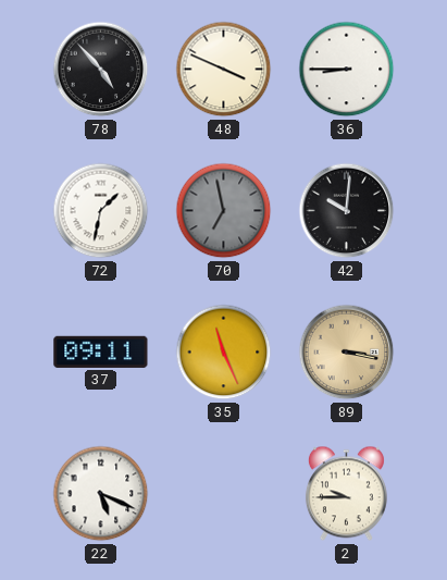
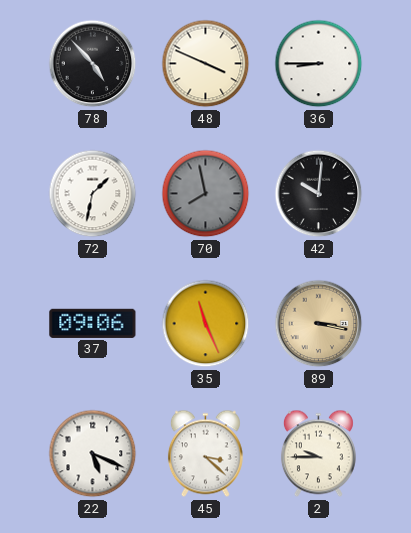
70: 6:58 -> 7:58 (206, 194)
37: 09:11 -> 09:06 (93, 323)
45: none -> 3:22 (205, 454)
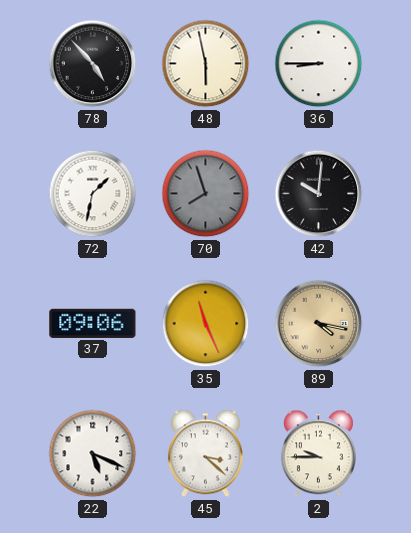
48: 3:49 -> 5:58 (206, 64)
70: 7:58 -> 7:57 (206, 194)
89: 3:17 -> 4:17 (319, 324)
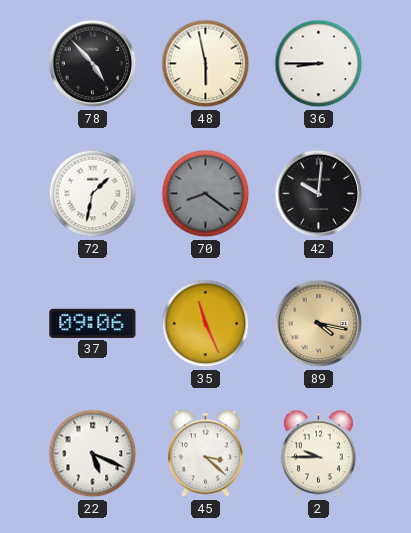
70: 7:57 -> 8:21 (206, 194)
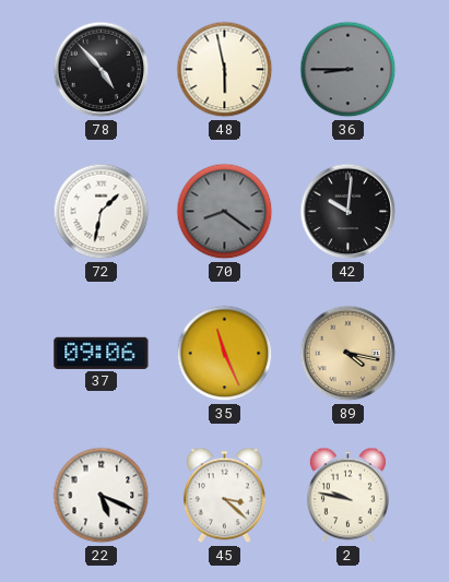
36 dial: white -> grey (348, 70)
2: 9:45 -> 9:47 (347, 496)
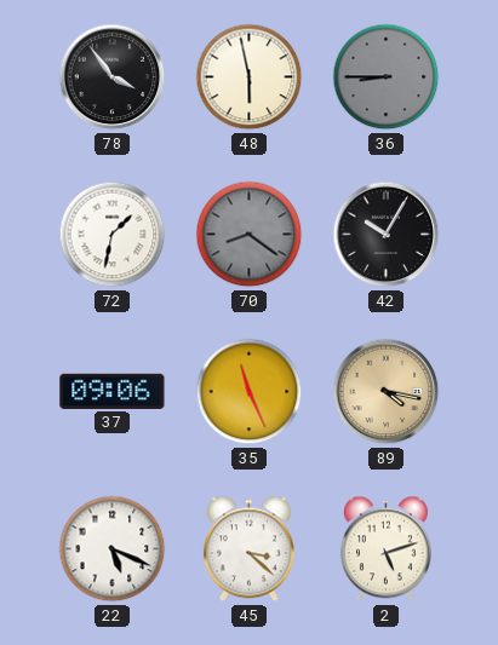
78: 4:53 -> 3:54 (113, 77)
42: 10:01 -> 10:05 (387, 235)
2: 9:47 -> 5:12 (385, 549)
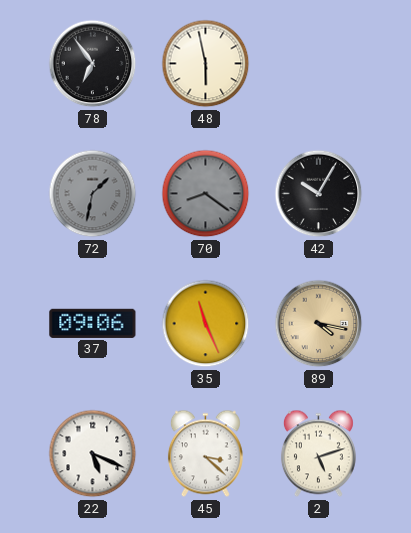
78: 3:54 -> 6:54 (93, 64)
36: 8:45 -> none (387, 77)
72 dial: white -> grey (93, 194)
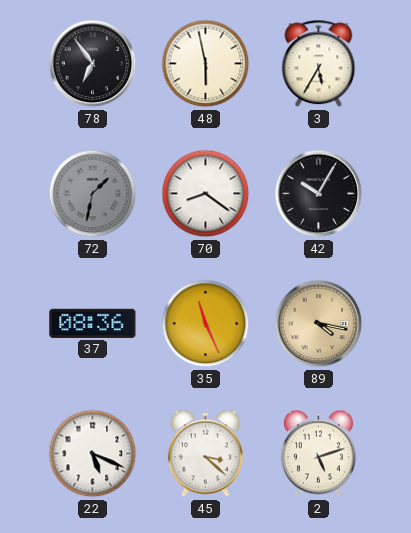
3: none -> 5:35 (319, 64)
70 dial: grey -> white (206, 194)
37: 09:06 -> 08:36 (93, 323)
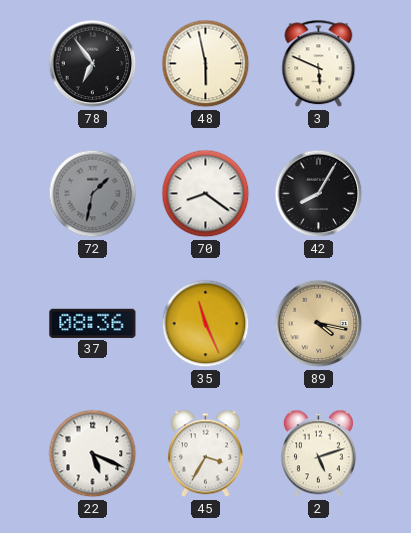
3: 5:35 -> 5:49 (319, 64)
42: 10:05 -> 8:05 (319, 194)
45: 3:22 -> 3:35 (205, 454)
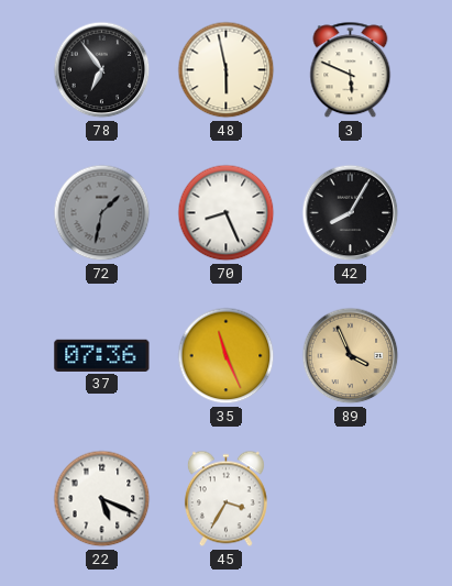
70: 8:21 -> 8:26 (227, 213)
37: 08:36 -> 07:36 (102, 355)
89: 4:17 -> 3:56 (351, 356)
2: 5:12 -> none (318, 454)
